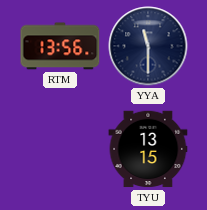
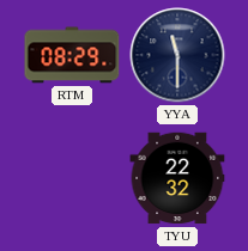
RTM: 13:56 -> 08:29 (72, 55)
TYU: 13:15 -> 22:32 (177, 178)
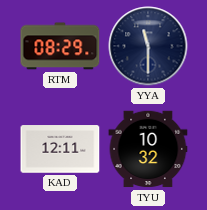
KAD: none -> 12:11 (60, 149)
TYU: 22:32 -> 10:32 (148, 149)
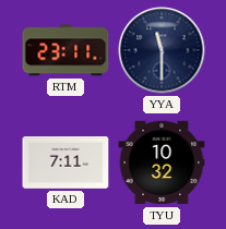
RTM: 08:29 -> 23:11 (66, 50)
KAD: 12:11 -> 7:11 (66, 162)
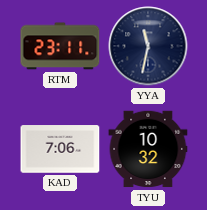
YYA: 11:30 -> 11:32 (148, 46)
KAD: 7:11 -> 7:06 (60, 149)
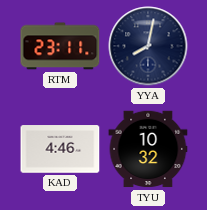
YYA: 11:32 -> 8:02 (148, 46)
KAD: 7:06 -> 4:46 (60, 149)
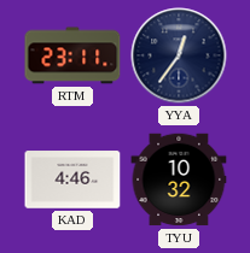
YYA: 8:02 -> 12:36 (179, 55)
